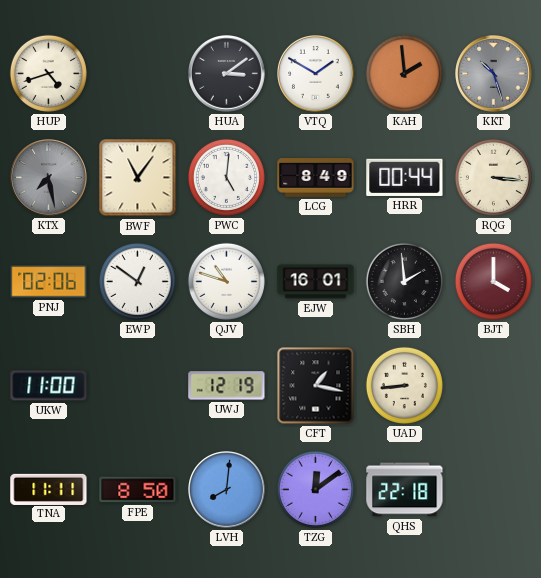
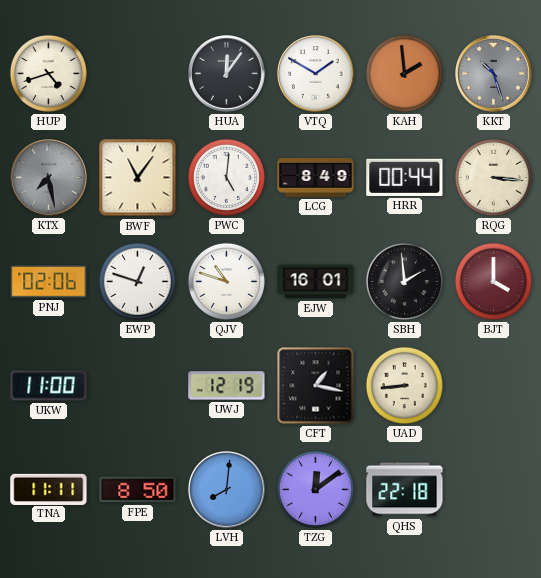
HUA: 3:09 -> 12:06 (227, 74)
EWP: 12:51 -> 12:48 (137, 281)
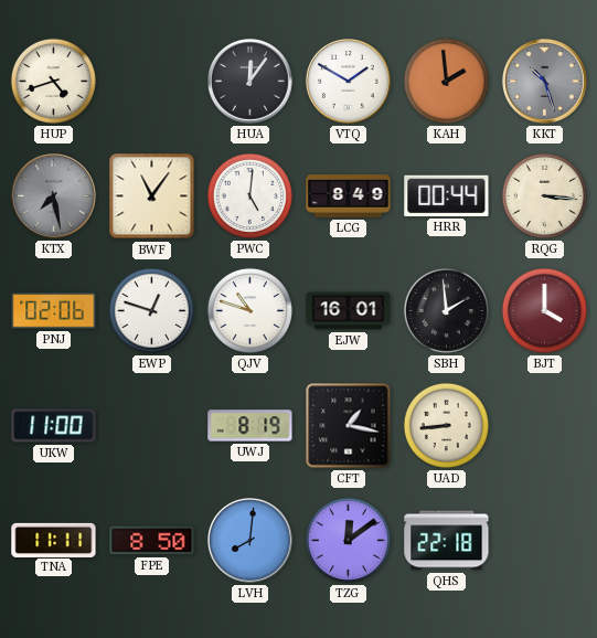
UWJ: 12:19 -> 8:19 (250, 426)
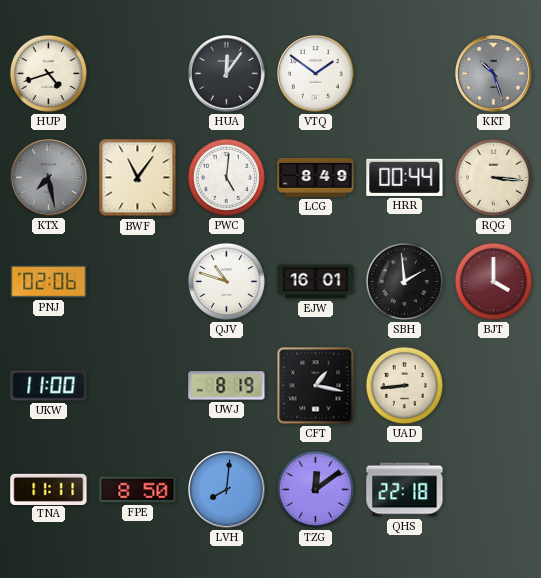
VTQ: 1:50 -> 1:51 (316, 74)
KAH: 1:59 -> none (446, 81)
EWP: 12:48 -> none (151, 310)
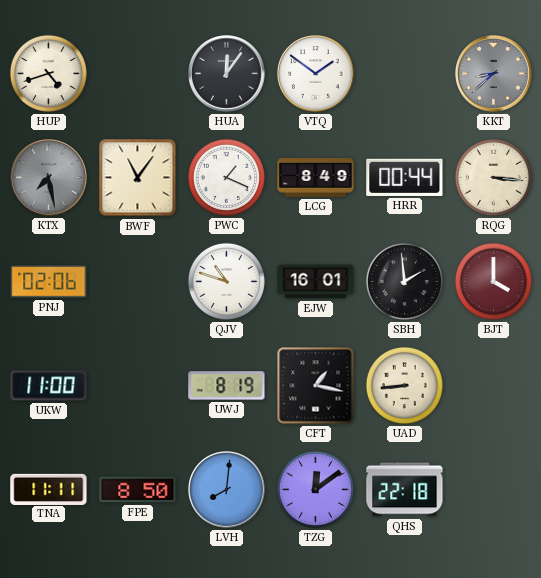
KKT: 10:27 -> 8:38 (494, 74)
PWC: 5:01 -> 1:19 (226, 177)
